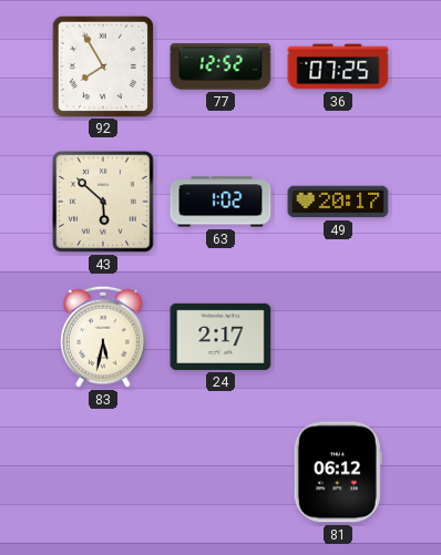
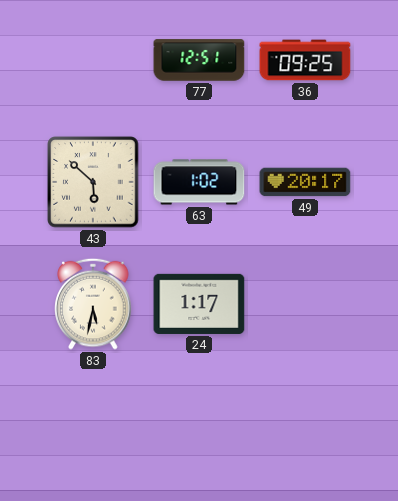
92: 7:55 -> none (102, 65)
77: 12:52 -> 12:51 (199, 60)
36: 07:25 -> 09:25 (305, 60)
24: 2:17 -> 1:17 (199, 304)
81: 06:12 -> none (338, 472)
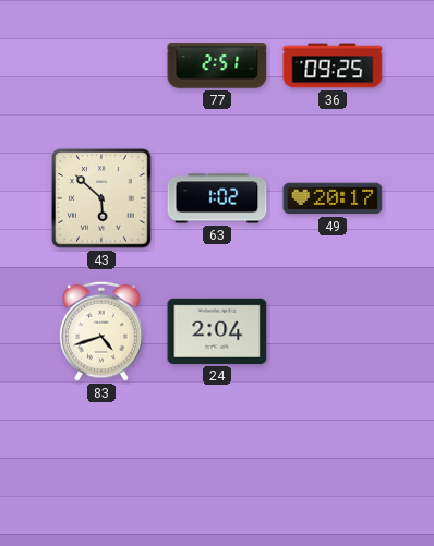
77: 12:51 -> 2:51 (217, 65)
83: 5:32 -> 4:42 (101, 331)
24: 1:17 -> 2:04 (217, 331)
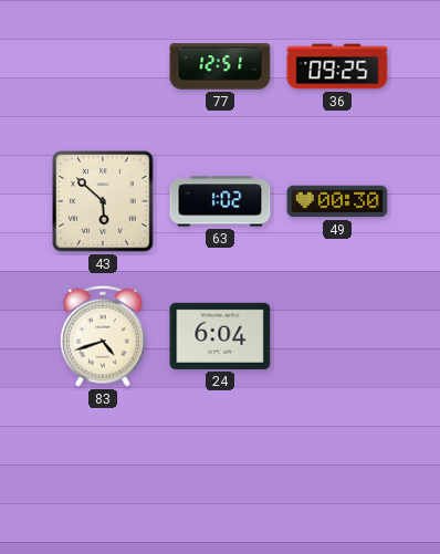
77: 2:51 -> 12:51 (220, 66)
49: 20:17 -> 00:30 (337, 201)
24: 2:04 -> 6:04 (220, 336)
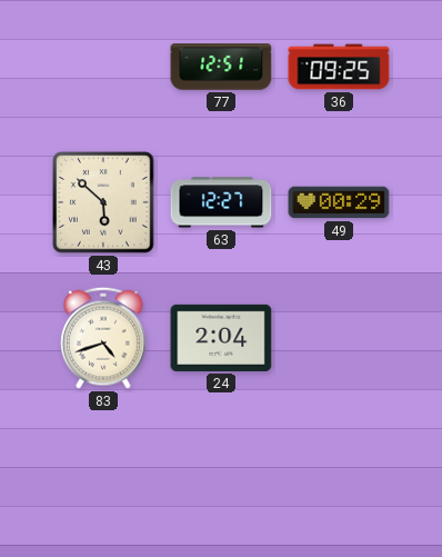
63: 1:02 -> 12:27 (221, 202)
49: 00:30 -> 00:29 (339, 202)
24: 6:04 -> 2:04 (221, 338)
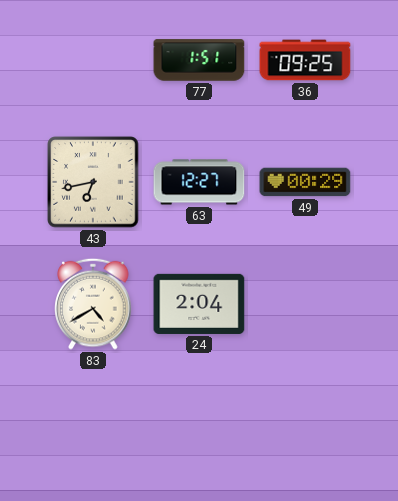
77: 12:51 -> 1:51 (199, 60)
43: 5:52 -> 6:43 (93, 182)
83: 4:42 -> 4:40 (93, 304)
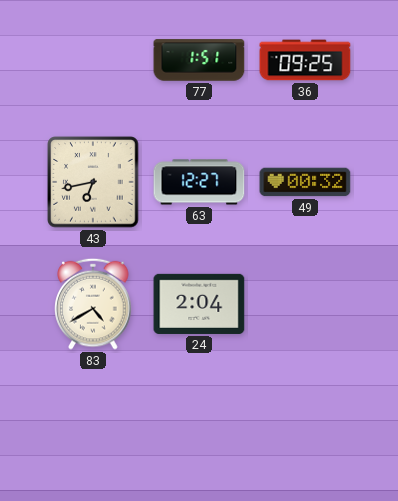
49: 00:29 -> 00:32 (305, 182)
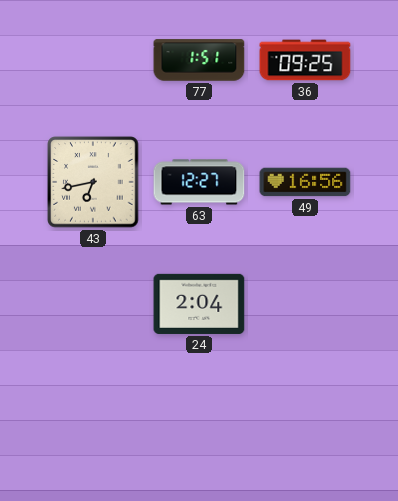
49: 00:32 -> 16:56 (305, 182)
83: 4:40 -> none (93, 304)
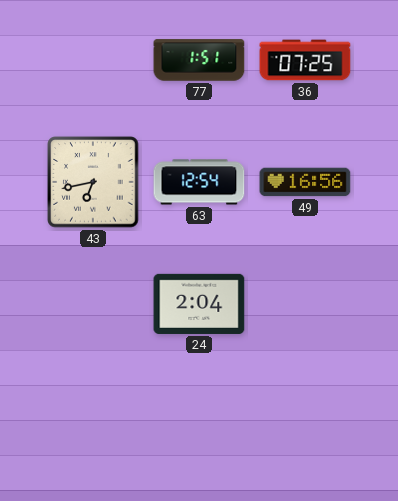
36: 09:25 -> 07:25 (305, 60)
63: 12:27 -> 12:54 (199, 182)
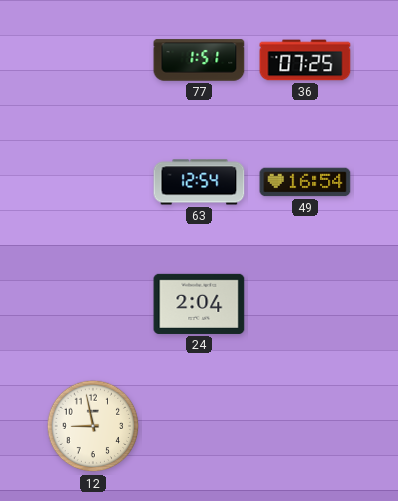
43: 6:43 -> none (93, 182)
49: 16:56 -> 16:54 (305, 182)
12: none -> 8:58 (93, 426)
